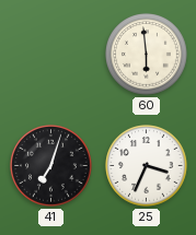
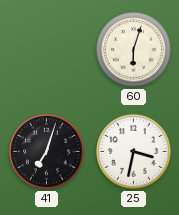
60: 5:59 -> 6:03 (134, 50)
25: 3:34 -> 3:32 (134, 152)
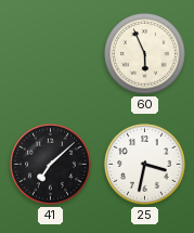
60: 6:03 -> 5:56 (145, 54)
41: 7:03 -> 7:08 (51, 165)
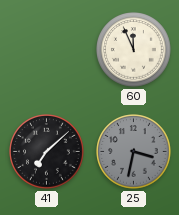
60: 5:56 -> 11:56 (134, 50)
25 dial: white -> grey (134, 152)
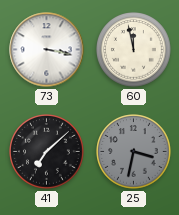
73: none -> 3:17 (47, 50)
60: 11:56 -> 11:58 (134, 50)
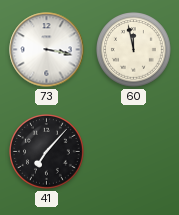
41: 7:08 -> 7:07 (47, 152)
25: 3:32 -> none (134, 152)
